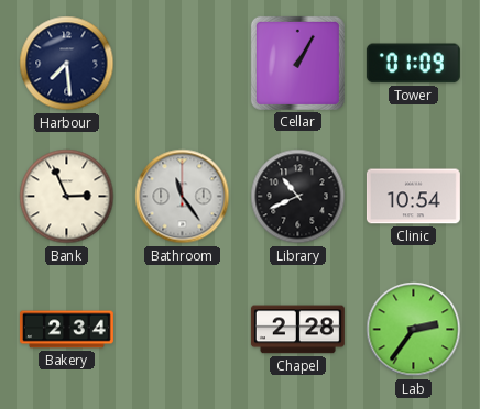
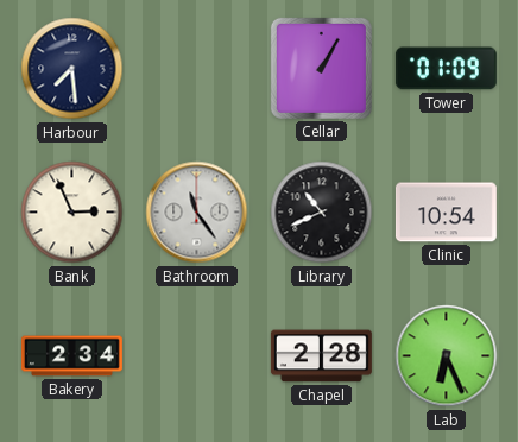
Lab: 2:36 -> 6:26 (447, 356)
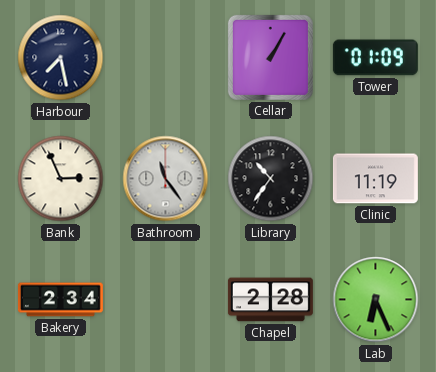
Harbour: 7:29 -> 7:28 (61, 58)
Library: 10:41 -> 10:36 (271, 179)
Clinic: 10:54 -> 11:19 (375, 179)
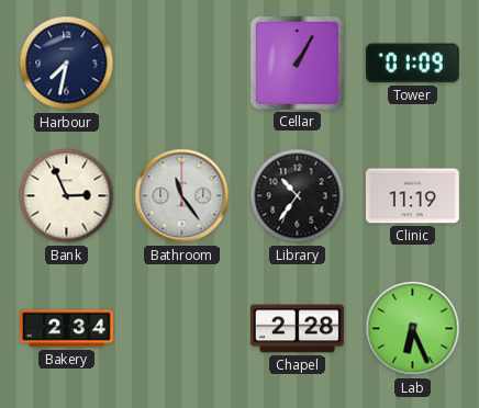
Harbour: 7:28 -> 7:32 (67, 64)
